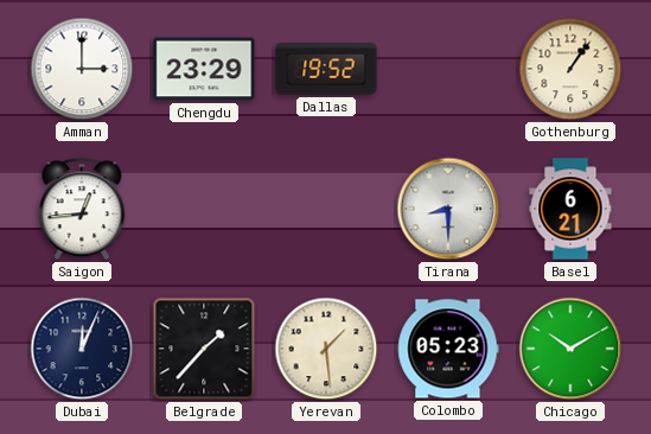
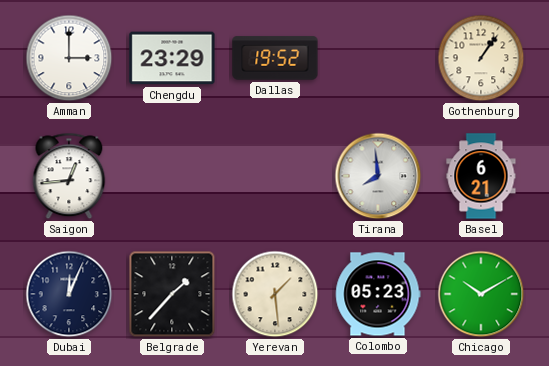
Tirana: 8:30 -> 7:59 (378, 176)
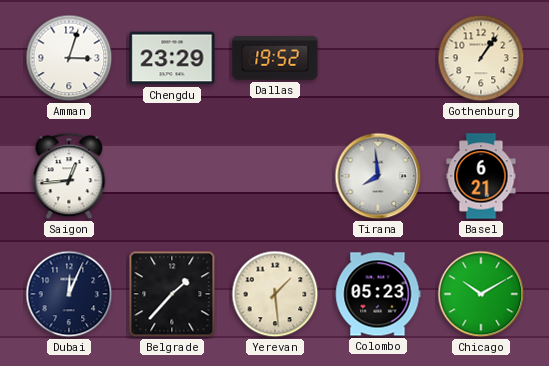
Amman: 3:00 -> 3:03 (69, 58)
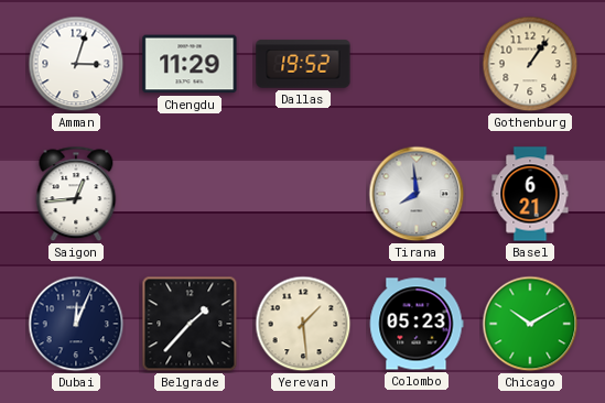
Chengdu: 23:29 -> 11:29 (190, 64)
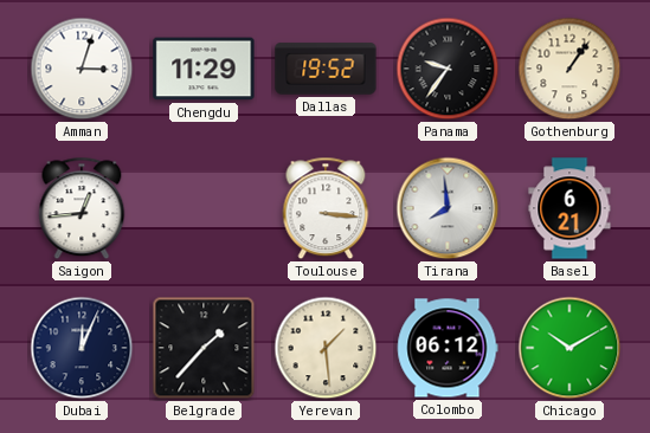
Panama: none -> 9:36 (448, 69)
Toulouse: none -> 3:16 (326, 208)
Colombo: 05:23 -> 06:12 (448, 348)
